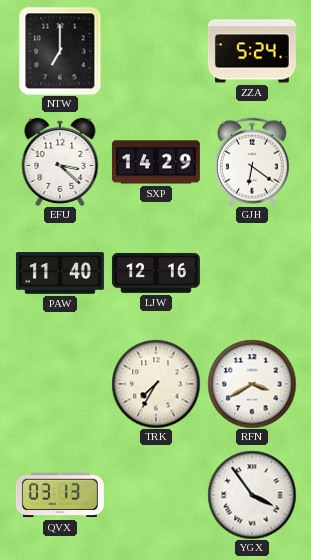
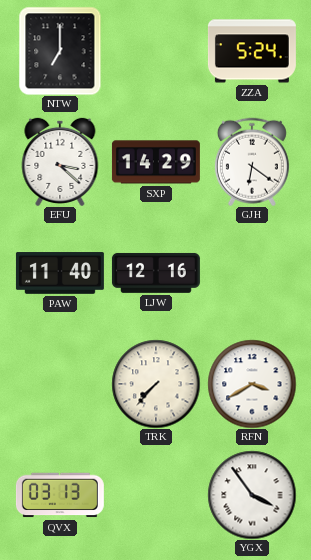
TRK: 7:35 -> 7:37 (156, 384)
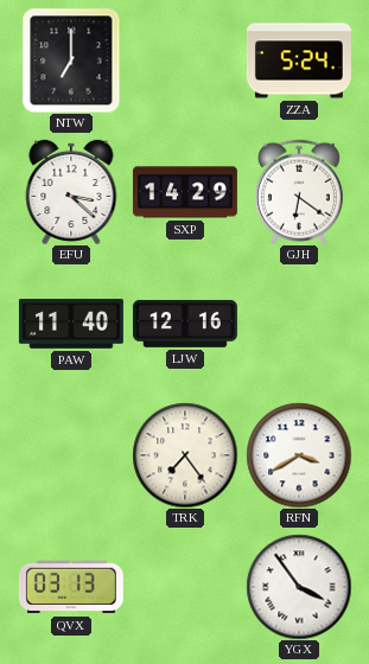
TRK: 7:37 -> 7:24 (185, 455)
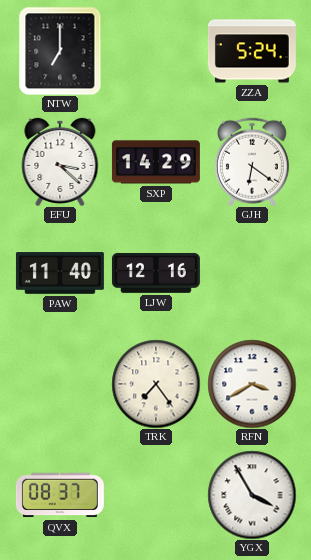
QVX: 03:13 -> 08:37 (60, 495)
YGX: 3:54 -> 3:55 (252, 495)
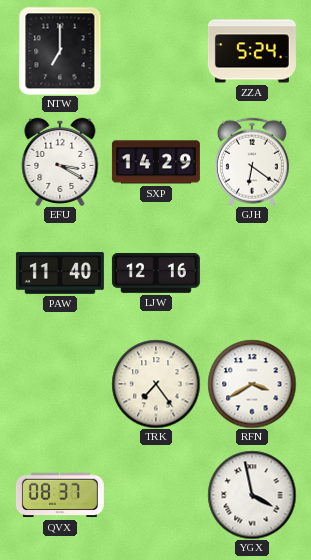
EFU: 3:22 -> 3:20 (60, 162)
YGX: 3:55 -> 3:58 (252, 495)
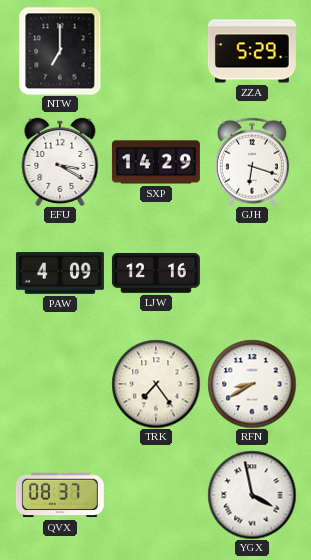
ZZA: 5:24 -> 5:29 (252, 51)
GJH: 6:21 -> 6:18 (252, 162)
PAW: 11:40 -> 4:09 (60, 273)
RFN: 3:40 -> 8:40 (252, 384)
